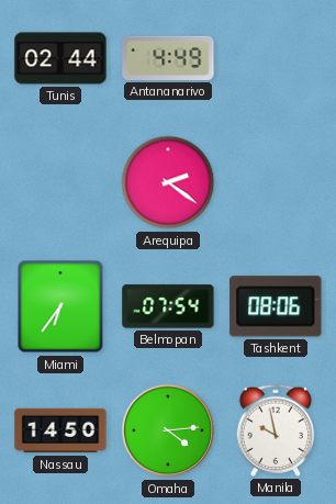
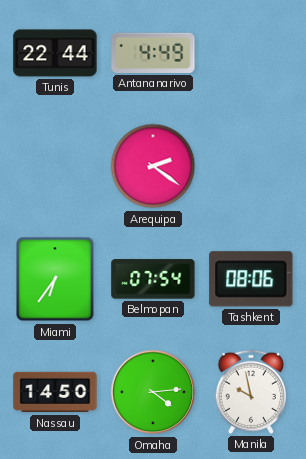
Tunis: 02:44 -> 22:44 (55, 53)
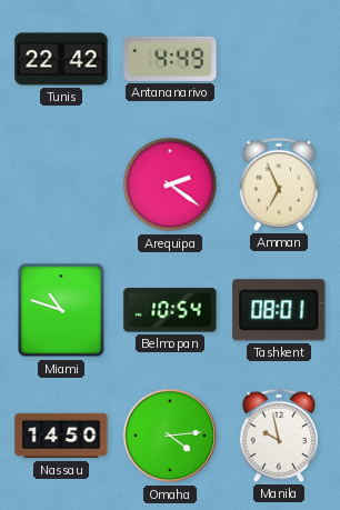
Tunis: 22:44 -> 22:42 (61, 59)
Amman: none -> 6:56 (279, 184)
Miami: 6:36 -> 10:48 (61, 310)
Belmopan: 07:54 -> 10:54 (170, 310)
Tashkent: 08:06 -> 08:01 (279, 310)
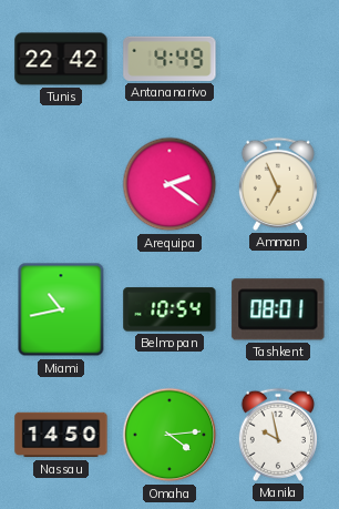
Miami: 10:48 -> 10:43 (61, 309)
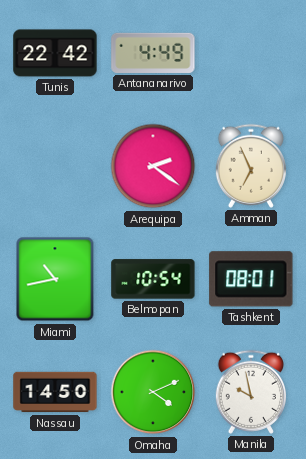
Omaha: 4:14 -> 4:11 (153, 392)
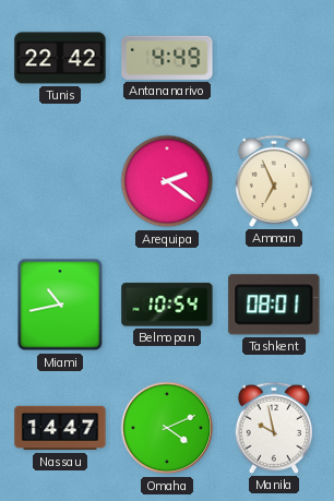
Nassau: 14:50 -> 14:47 (60, 428)
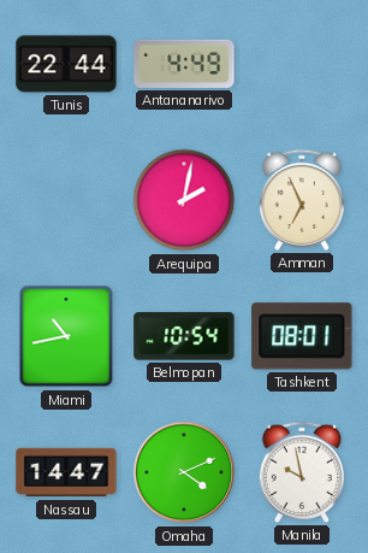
Tunis: 22:42 -> 22:44 (66, 64)
Arequipa: 2:21 -> 2:02 (184, 200)
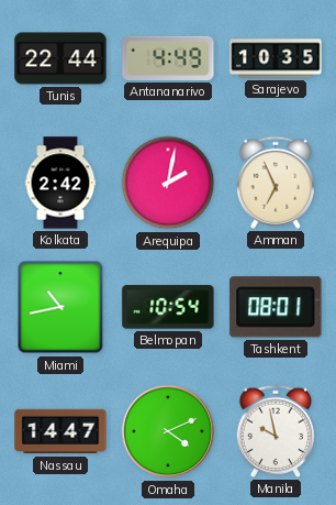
Sarajevo: none -> 10:35 (276, 58)
Kolkata: none -> 2:42 (60, 183)
